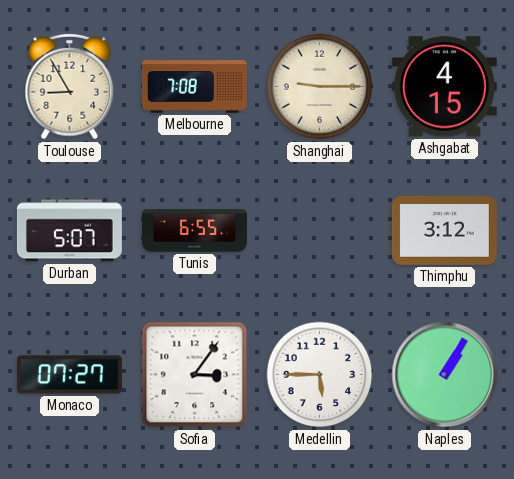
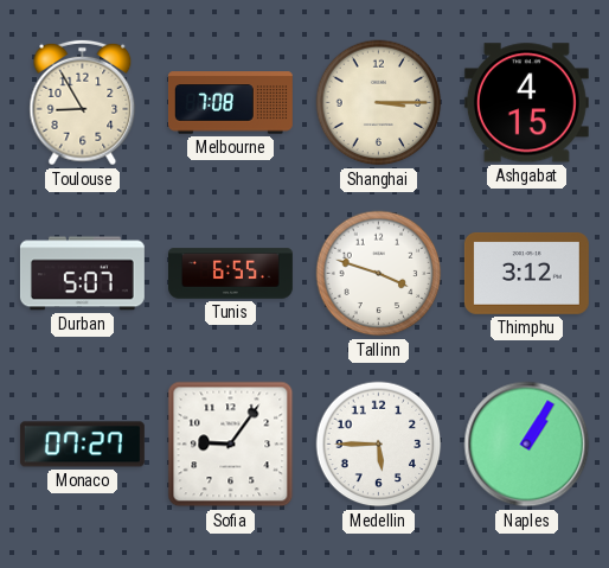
Shanghai: 9:15 -> 3:15 (379, 103)
Tallinn: none -> 3:48 (379, 274)
Sofia: 3:06 -> 9:06 (231, 445)
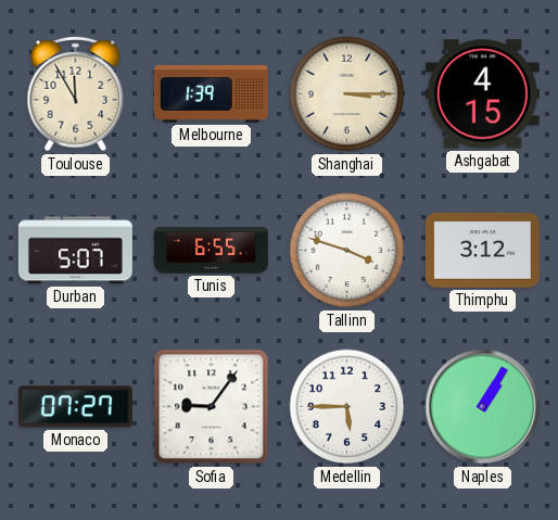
Toulouse: 8:55 -> 11:55 (76, 94)
Melbourne: 7:08 -> 1:39 (211, 94)
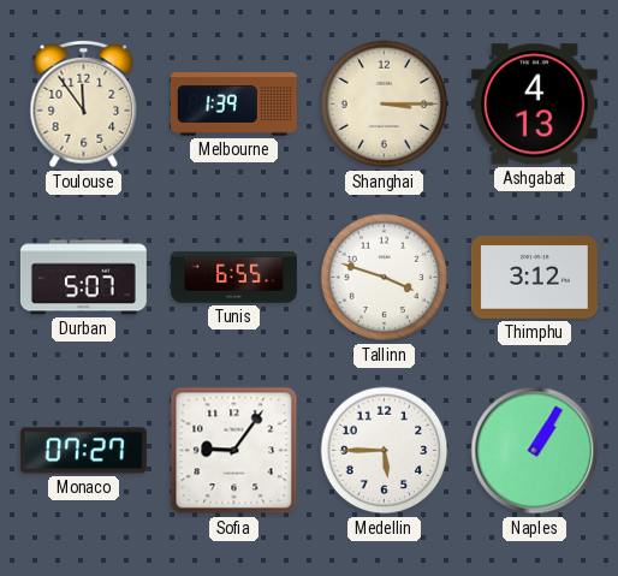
Toulouse: 11:55 -> 11:54 (84, 105)
Ashgabat: 4:15 -> 4:13 (534, 105)
